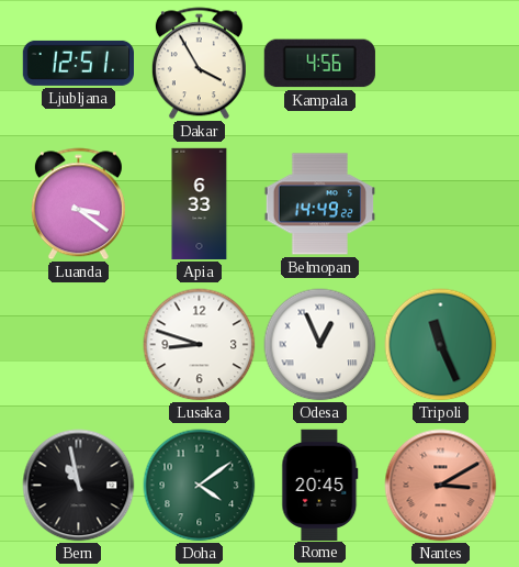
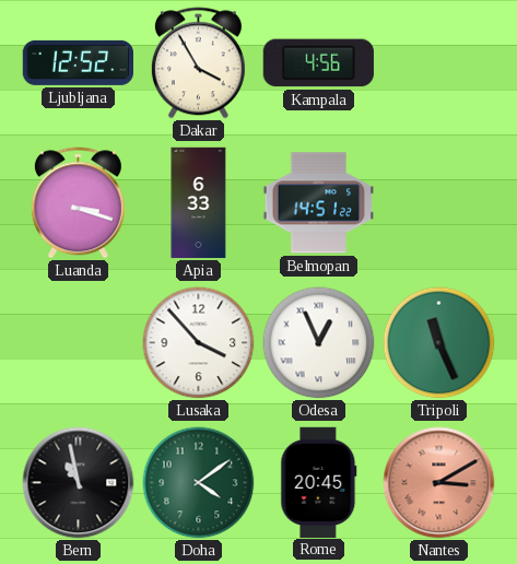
Ljubljana: 12:51 -> 12:52 (78, 62)
Luanda: 3:21 -> 3:18 (78, 203)
Belmopan: 14:49 -> 14:51 (318, 203)
Lusaka: 8:48 -> 3:53 (199, 343)
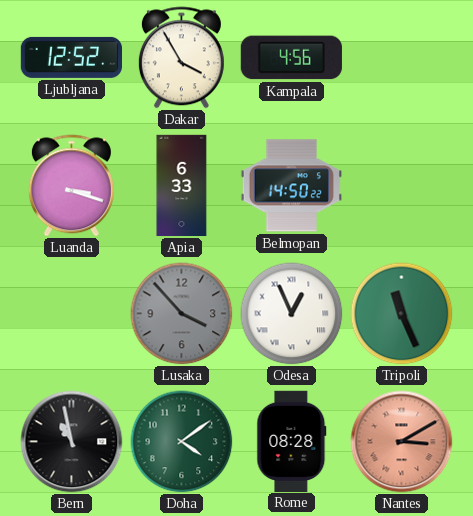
Belmopan: 14:51 -> 14:50 (291, 186)
Lusaka dial: white -> grey (182, 314)
Rome: 20:45 -> 08:28 (292, 441)
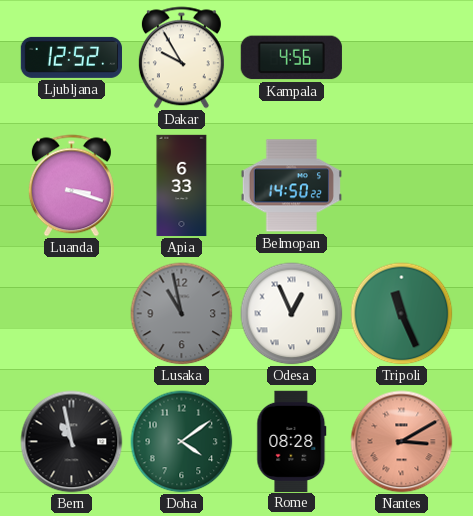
Dakar: 3:55 -> 9:55 (181, 58)
Lusaka: 3:53 -> 10:58 (182, 314)
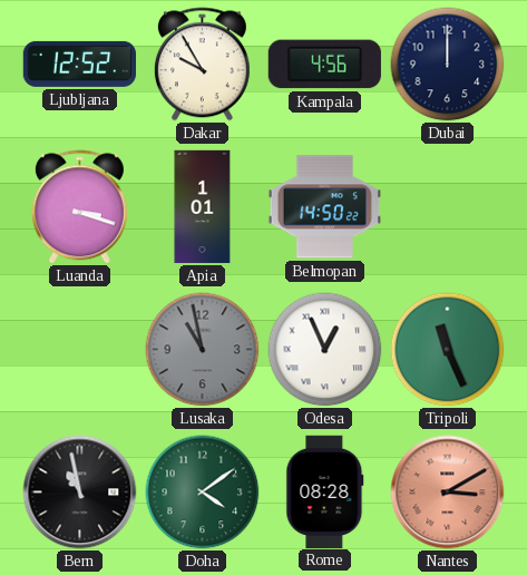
Dubai: none -> 12:00 (448, 65)
Apia: 6:33 -> 1:01 (203, 207)
